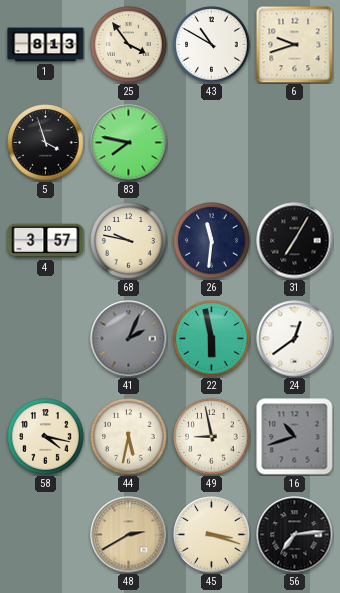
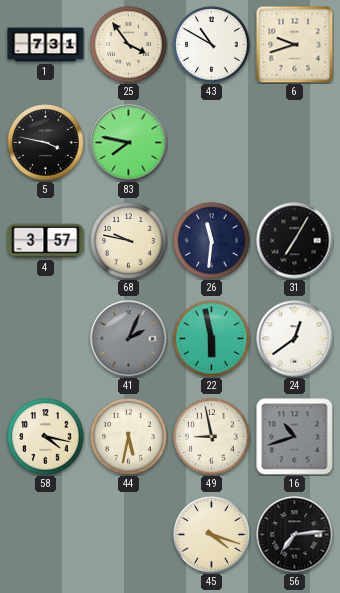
1: 8:13 -> 7:31 (46, 45)
5: 3:57 -> 3:47 (46, 143)
48: 2:40 -> none (129, 535)
45: 3:18 -> 4:18 (212, 535)
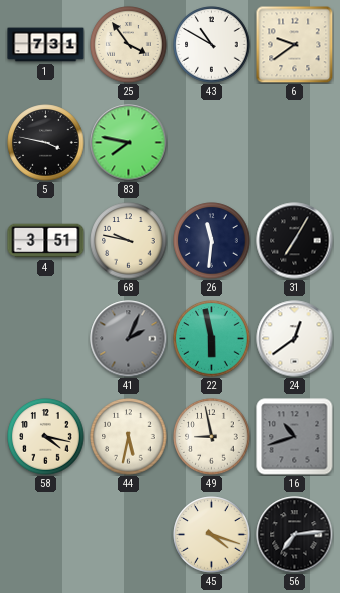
6: 9:42 -> 9:39 (294, 44)
4: 3:57 -> 3:51 (46, 241)
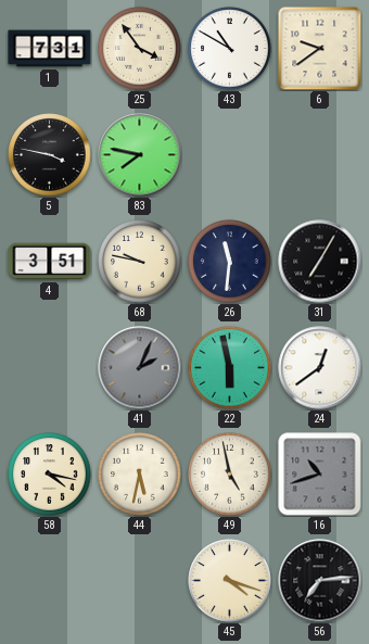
49: 8:58 -> 4:58 (230, 475)
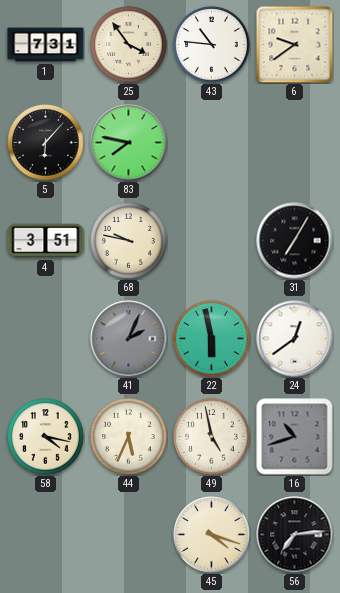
43: 10:50 -> 10:46 (212, 45)
5: 3:47 -> 6:07 (46, 143)
26: 11:31 -> none (230, 262)
44: 5:32 -> 5:34 (129, 437)
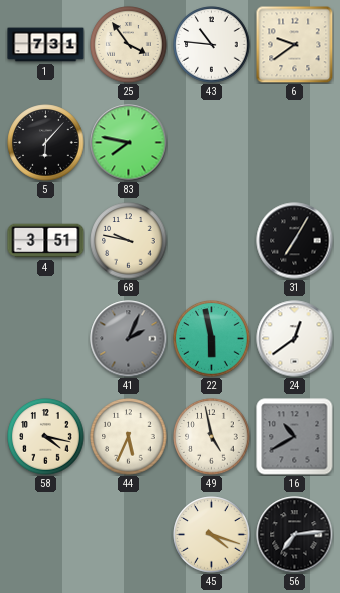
16: 10:42 -> 10:40 (295, 437)
